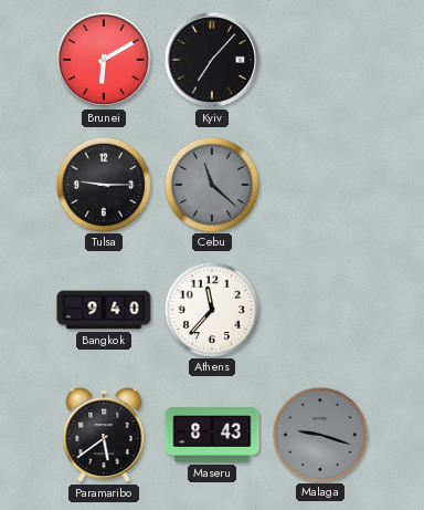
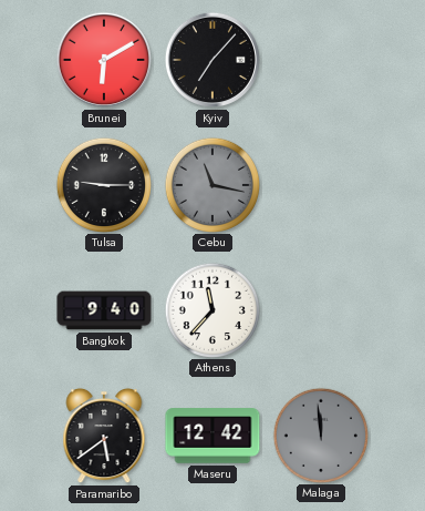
Cebu: 11:22 -> 11:17 (211, 184)
Maseru: 8:43 -> 12:42 (212, 436)
Malaga: 9:18 -> 11:59 (320, 435)
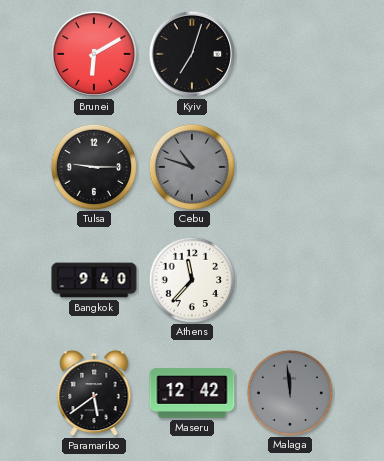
Kyiv: 7:07 -> 7:03 (192, 54)
Cebu: 11:17 -> 10:48 (191, 166)
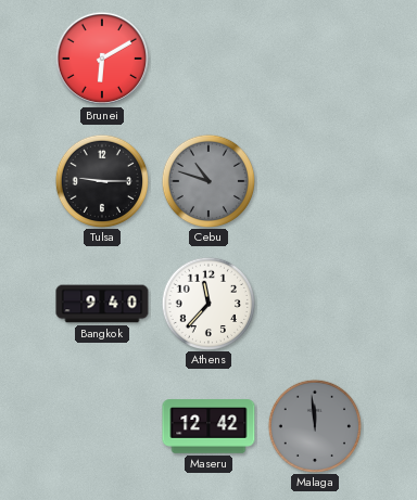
Kyiv: 7:03 -> none (192, 54)
Paramaribo: 5:39 -> none (94, 393)
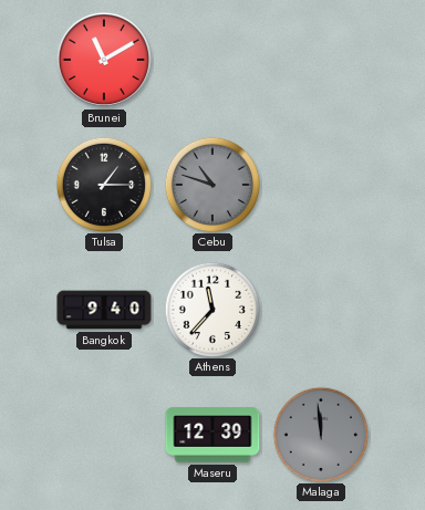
Brunei: 6:10 -> 11:10 (104, 60)
Tulsa: 9:15 -> 1:15 (103, 184)
Maseru: 12:42 -> 12:39 (212, 435)
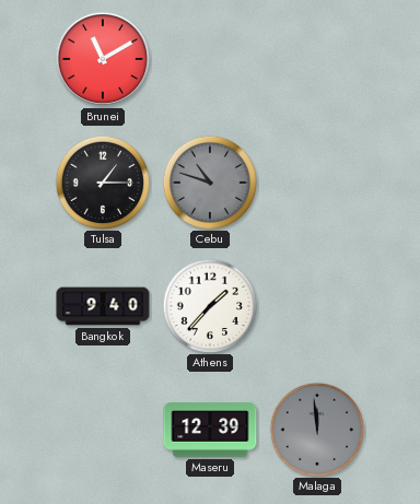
Athens: 11:37 -> 1:37 (209, 305)
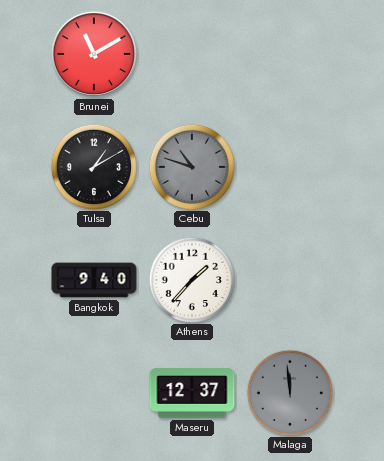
Tulsa: 1:15 -> 1:10 (93, 166)
Maseru: 12:39 -> 12:37 (192, 393)
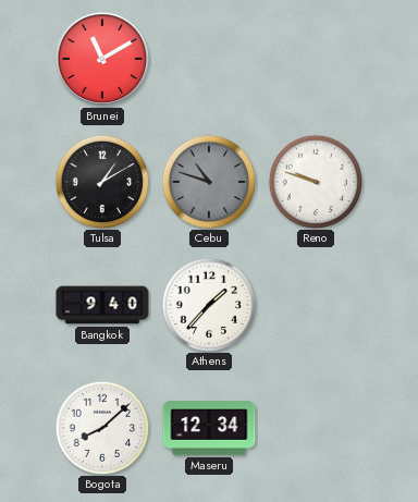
Reno: none -> 9:48 (315, 181)
Bogota: none -> 8:08 (101, 427)
Maseru: 12:37 -> 12:34 (209, 428)
Malaga: 11:59 -> none (289, 392)
